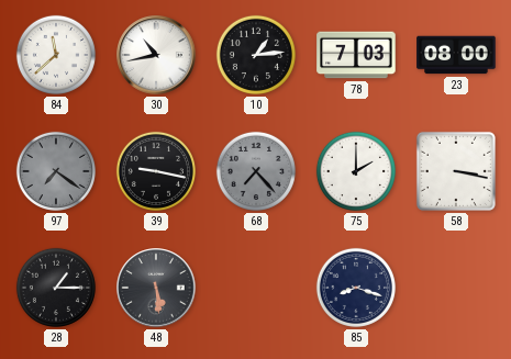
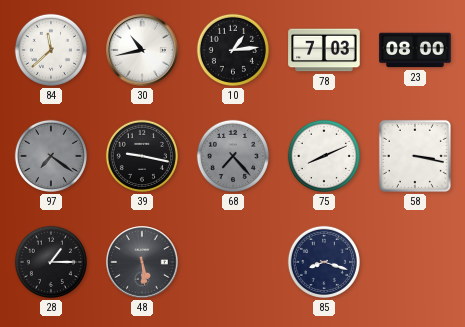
75: 2:00 -> 8:11 (324, 156)
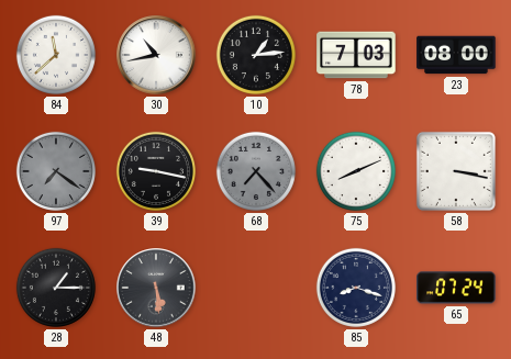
65: none -> 07:24 (456, 288)
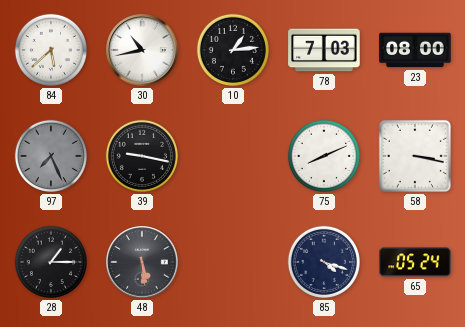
84: 11:38 -> 5:38 (51, 50)
97: 7:21 -> 7:26 (51, 156)
68: 7:23 -> none (256, 171)
85: 8:18 -> 4:18 (324, 262)
65: 07:24 -> 05:24 (415, 262)
